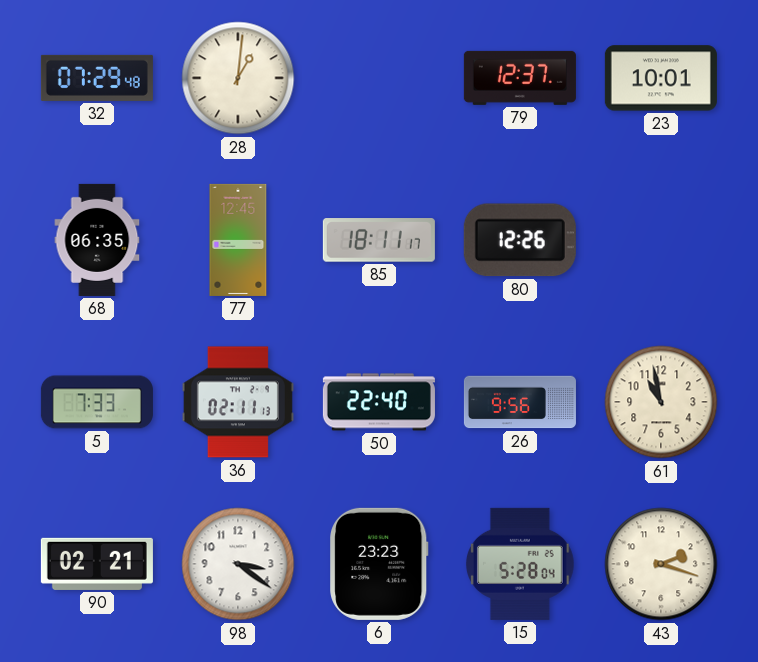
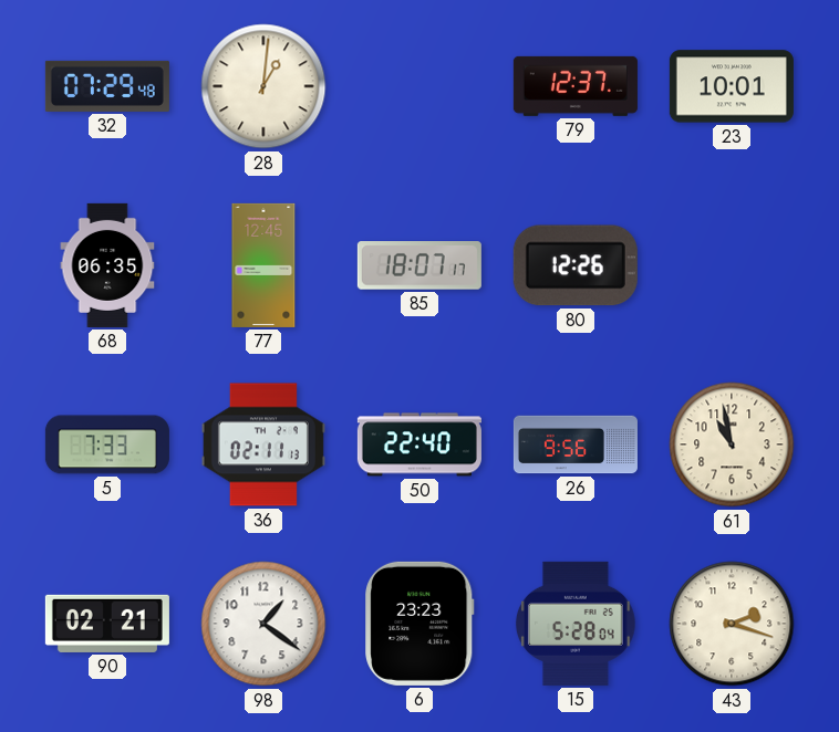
85: 18:11 -> 18:07 (419, 265)
98: 3:21 -> 1:21 (263, 624)
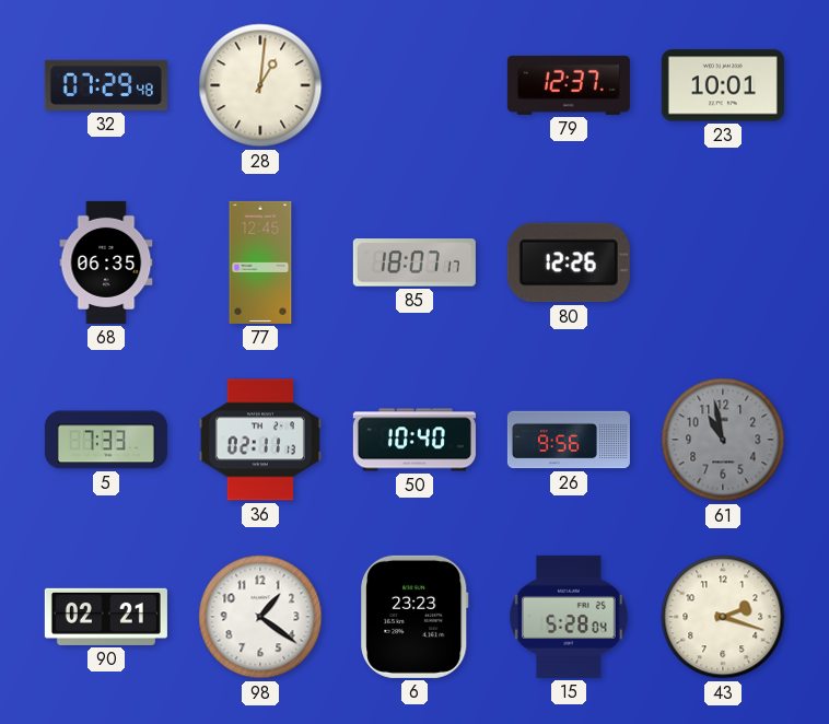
50: 22:40 -> 10:40 (414, 440)
61 dial: cream -> grey (723, 440)
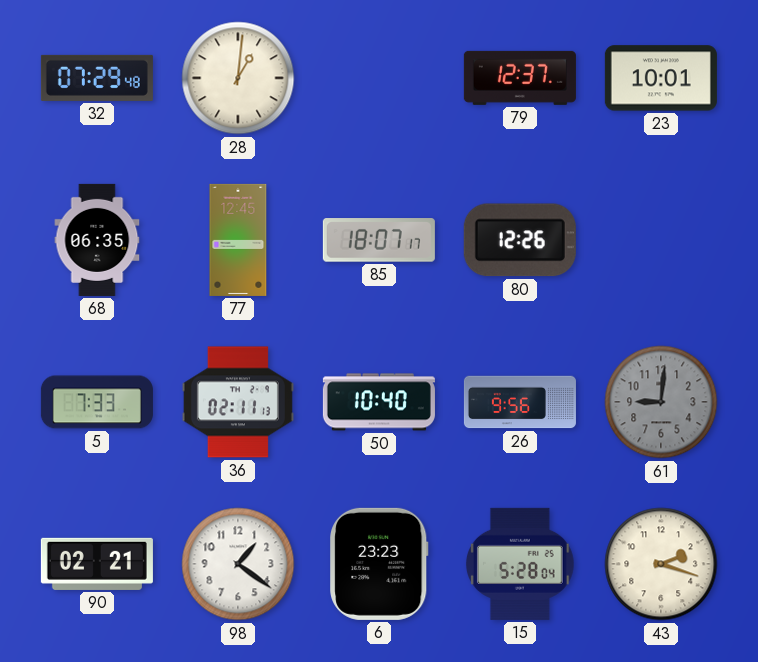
61: 10:58 -> 9:01 (661, 402)
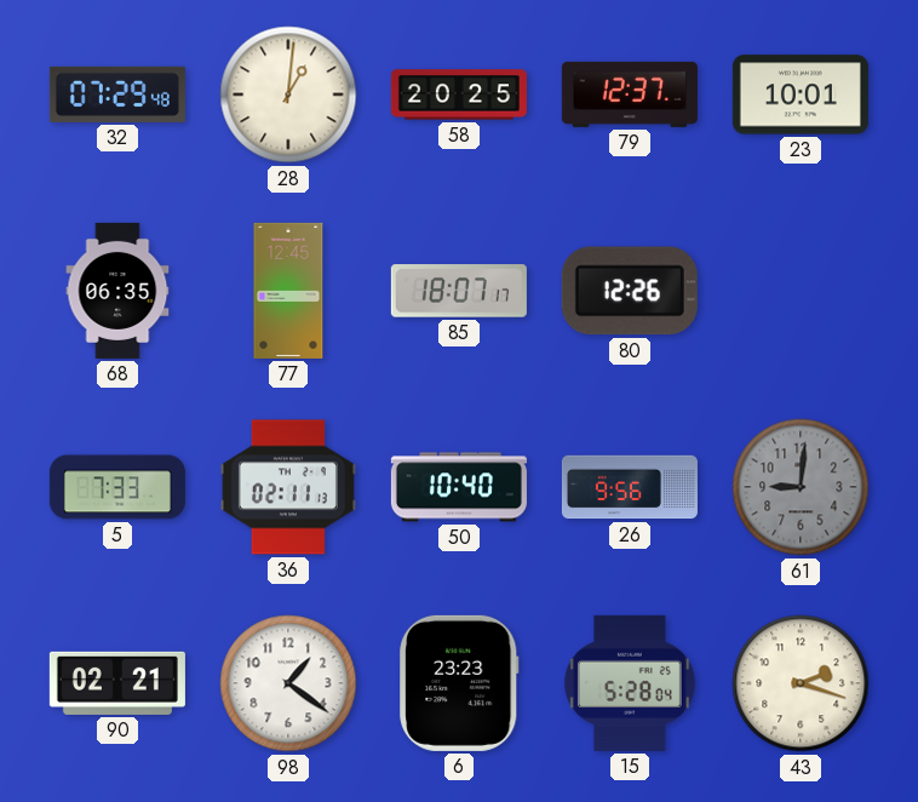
58: none -> 20:25 (459, 94)
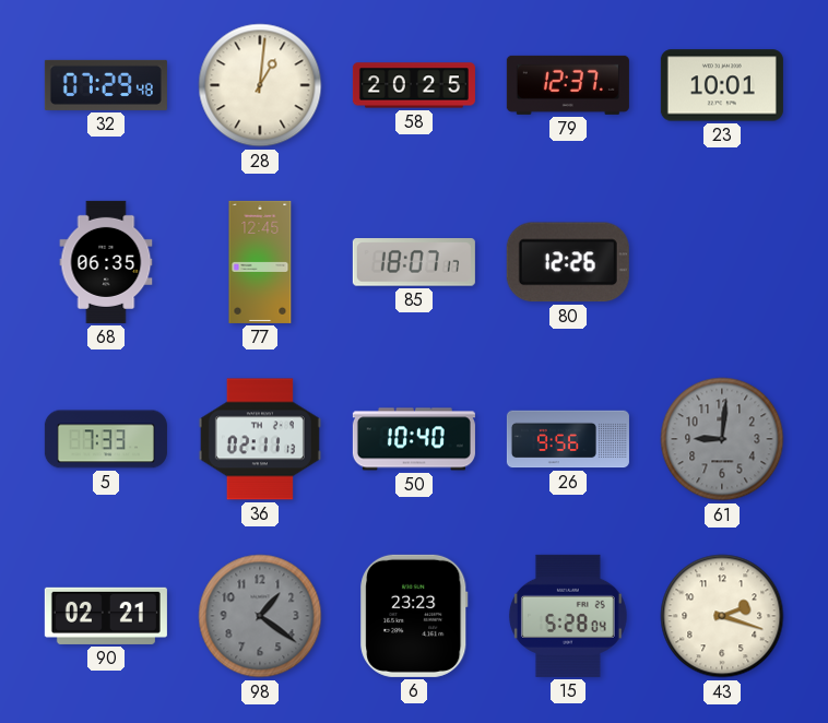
98 dial: white -> grey (260, 616)
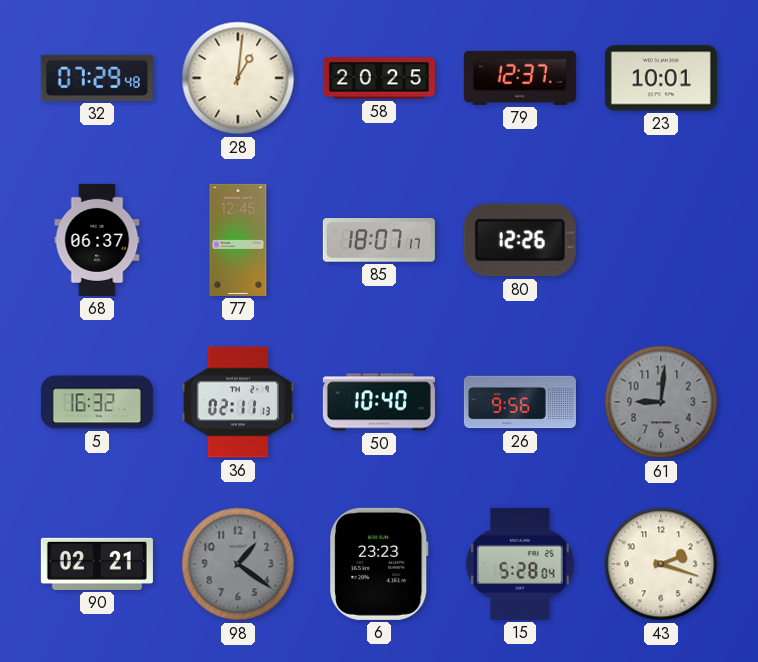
68: 06:35 -> 06:37 (97, 240)
5: 7:33 -> 16:32 (97, 402)
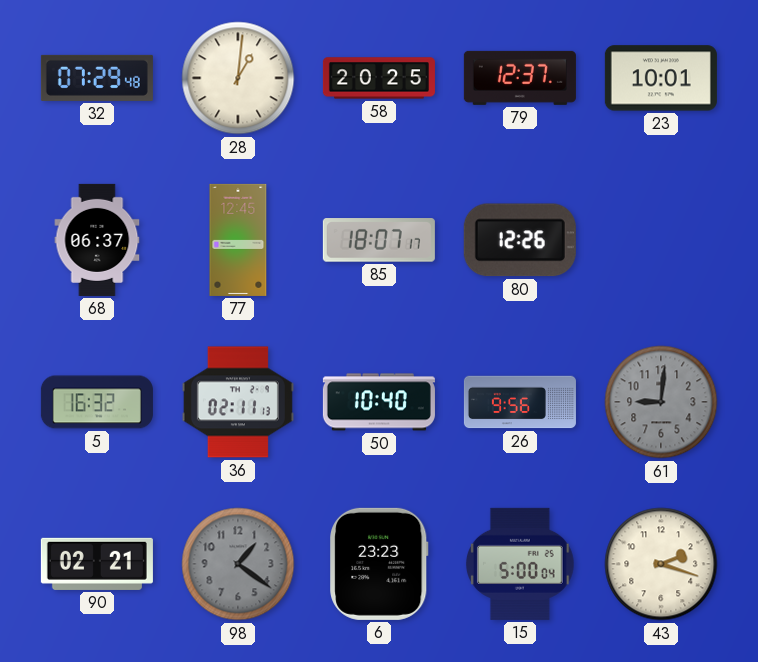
15: 5:28 -> 5:00 (520, 564)
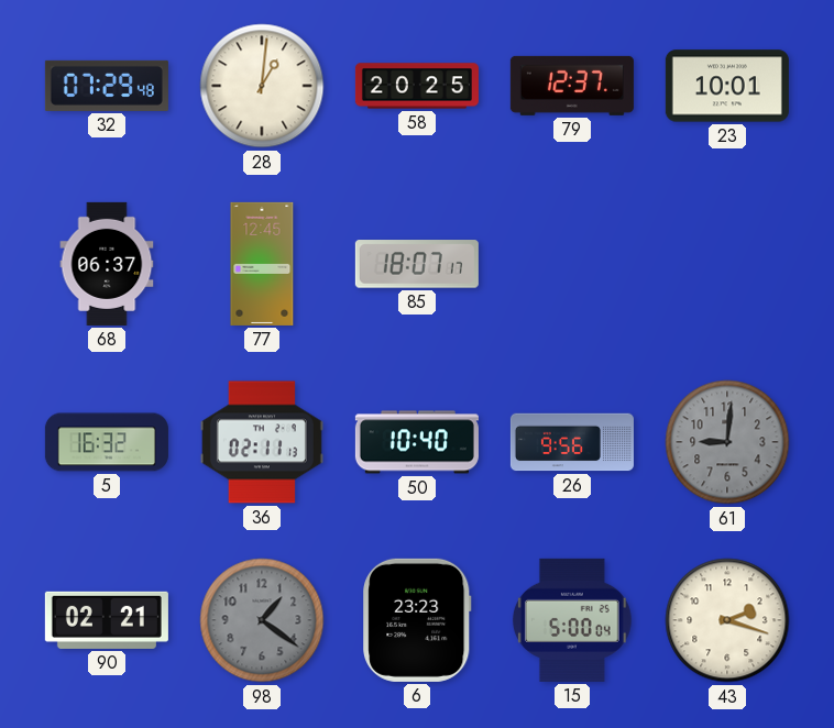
80: 12:26 -> none (520, 240)
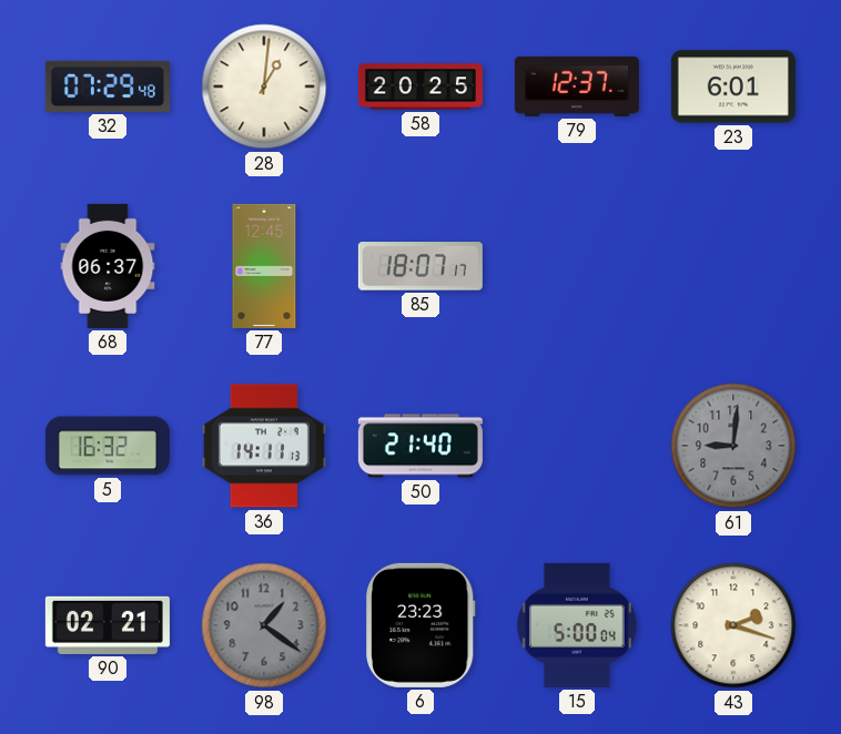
23: 10:01 -> 6:01 (733, 86)
36: 02:11 -> 14:11 (264, 446)
50: 10:40 -> 21:40 (420, 446)
26: 9:56 -> none (572, 442)
